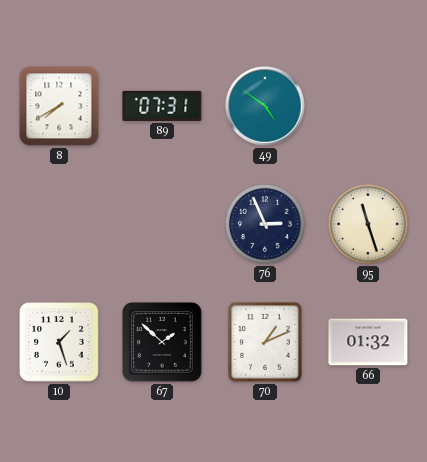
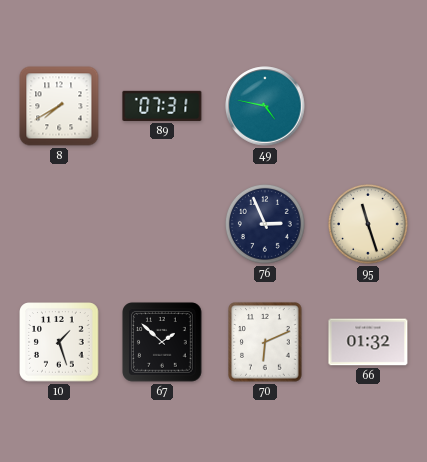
49: 4:51 -> 4:47 (265, 106)
70: 1:11 -> 6:11 (265, 342)
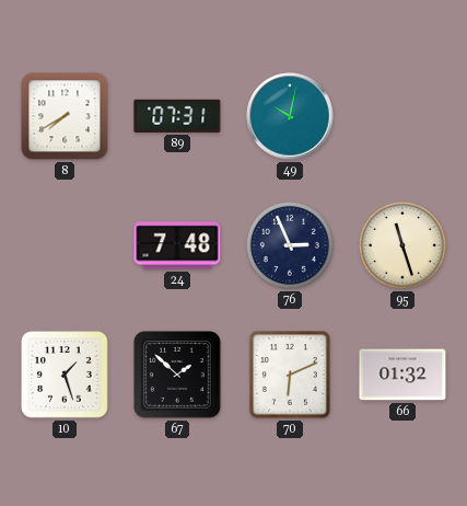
49: 4:47 -> 10:02 (290, 116)
24: none -> 7:48 (177, 245)
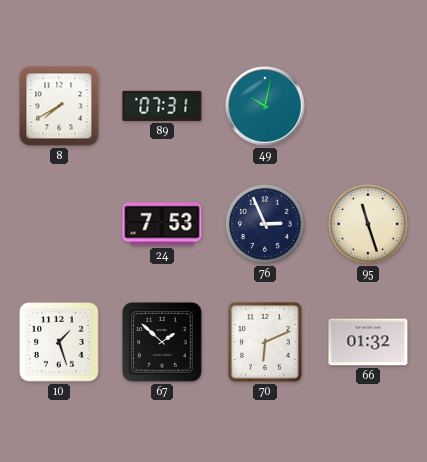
24: 7:48 -> 7:53 (162, 224)
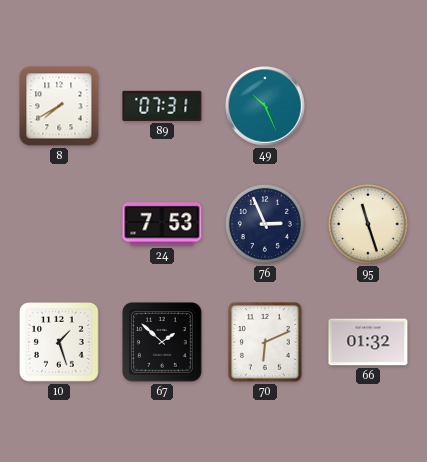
49: 10:02 -> 10:26 (265, 106)
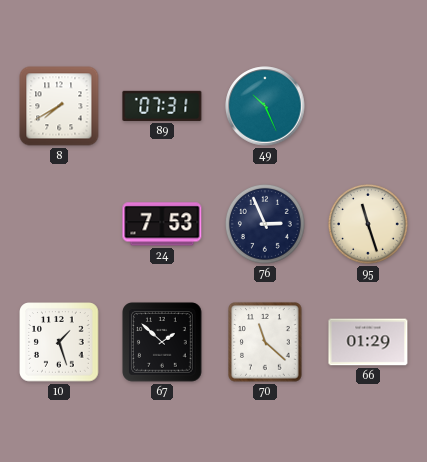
70: 6:11 -> 11:22 (265, 342)
66: 01:32 -> 01:29 (368, 342)
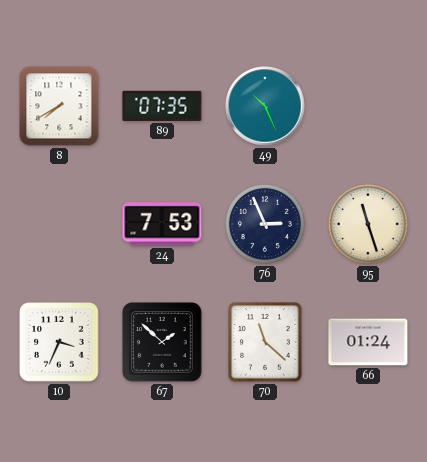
89: 07:31 -> 07:35 (162, 106)
10: 1:27 -> 3:34 (59, 342)
66: 01:29 -> 01:24 (368, 342)
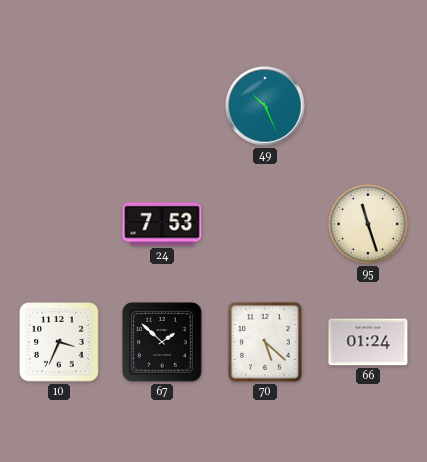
8: 7:40 -> none (59, 106)
89: 07:35 -> none (162, 106)
76: 2:56 -> none (265, 224)
70: 11:22 -> 5:22 (265, 342)
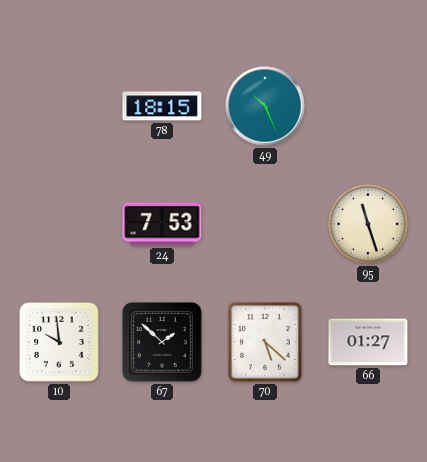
78: none -> 18:15 (162, 106)
10: 3:34 -> 9:59 (59, 342)
66: 01:24 -> 01:27 (368, 342)
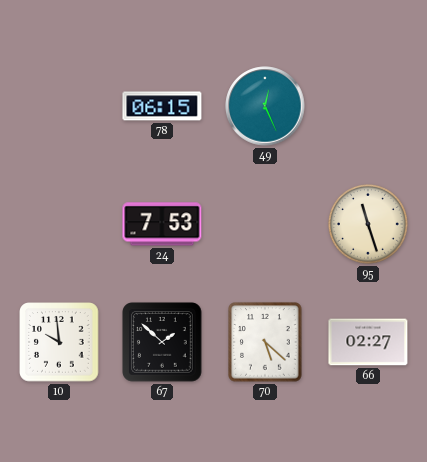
78: 18:15 -> 06:15 (162, 106)
49: 10:26 -> 12:26 (265, 106)
66: 01:27 -> 02:27 (368, 342)
